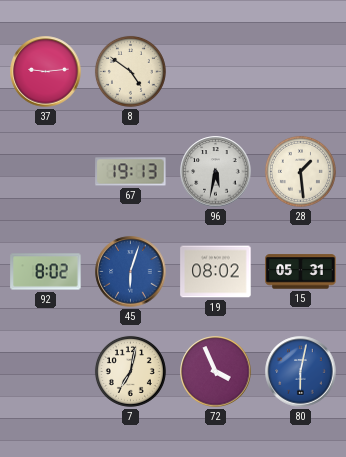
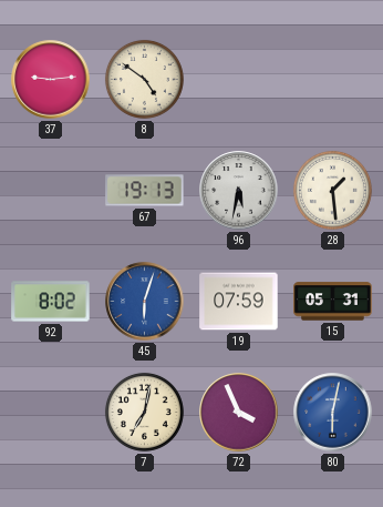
19: 08:02 -> 07:59 (239, 302)
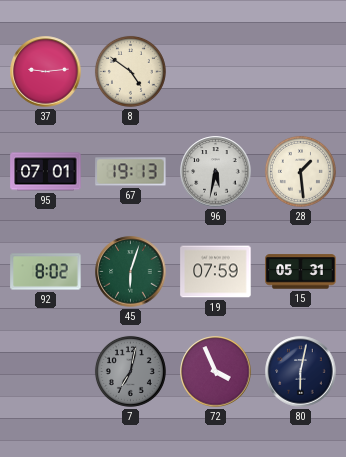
95: none -> 07:01 (46, 172)
45 dial: blue -> green (131, 272)
7 dial: cream -> grey (130, 371)
80 dial: blue -> navy (301, 372)
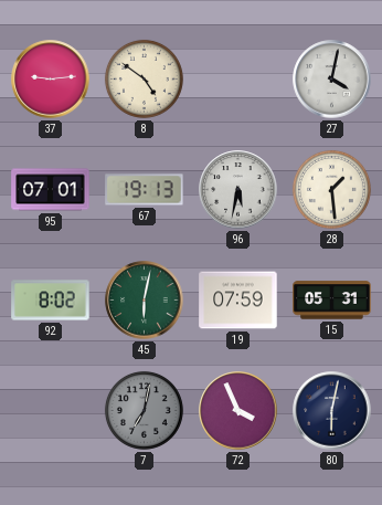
27: none -> 4:02 (332, 80)
45: 6:03 -> 6:02 (145, 301)
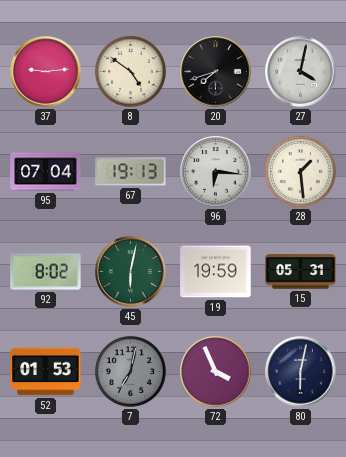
20: none -> 7:42 (216, 72)
95: 07:01 -> 07:04 (46, 172)
96: 5:32 -> 6:16 (216, 172)
19: 07:59 -> 19:59 (216, 272)
52: none -> 01:53 (46, 372)
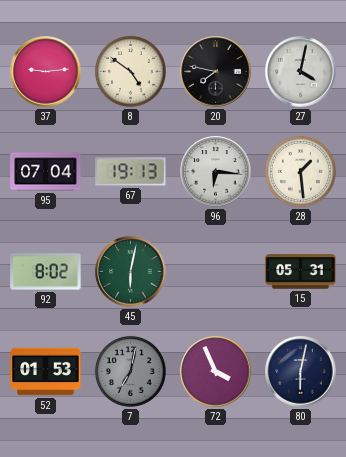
20: 7:42 -> 7:47 (216, 72)
19: 19:59 -> none (216, 272)
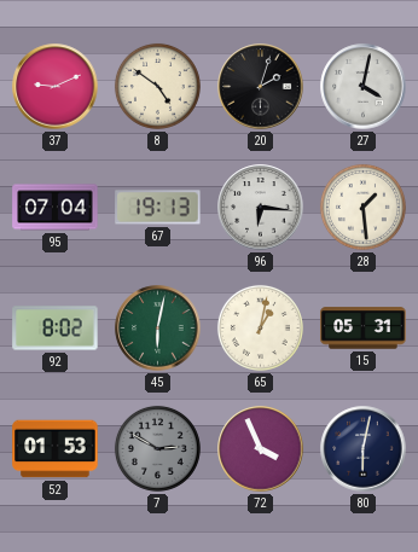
37: 9:14 -> 9:11 (56, 87)
20: 7:47 -> 2:03 (261, 87)
65: none -> 1:02 (260, 327)
7: 7:02 -> 2:50 (157, 448)
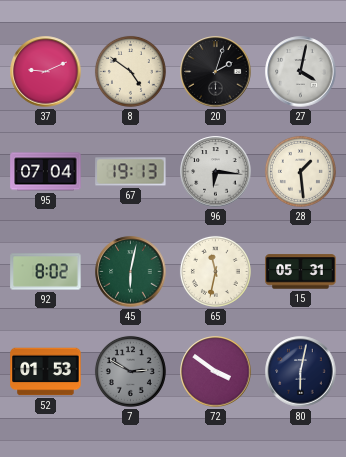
65: 1:02 -> 11:32 (215, 271)
72: 3:56 -> 3:51 (216, 372)
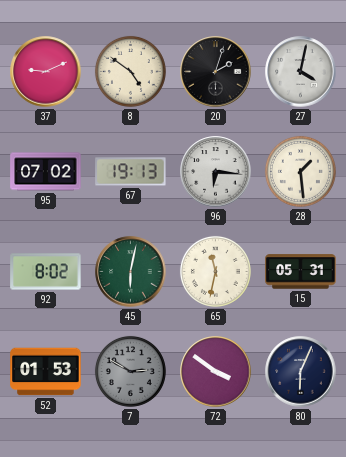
95: 07:04 -> 07:02 (46, 172)
80: 6:02 -> 6:04 (301, 372)
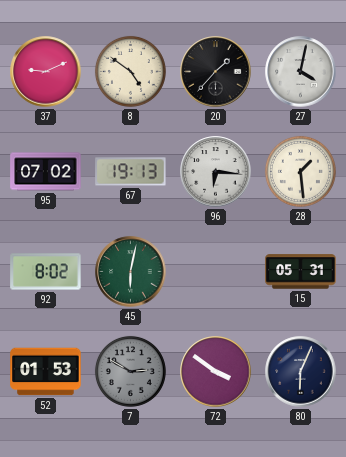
20: 2:03 -> 1:37 (216, 72)
65: 11:32 -> none (215, 271)
